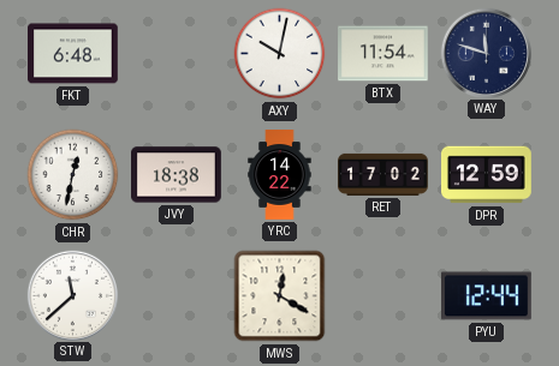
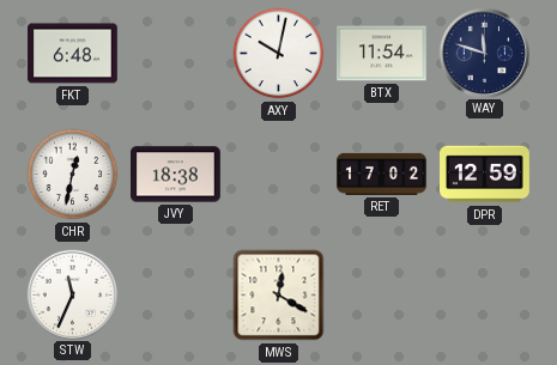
YRC: 14:22 -> none (280, 175)
STW: 11:38 -> 11:34 (72, 294)
PYU: 12:44 -> none (487, 296)
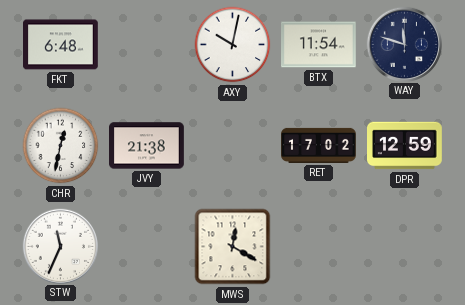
JVY: 18:38 -> 21:38 (147, 146)
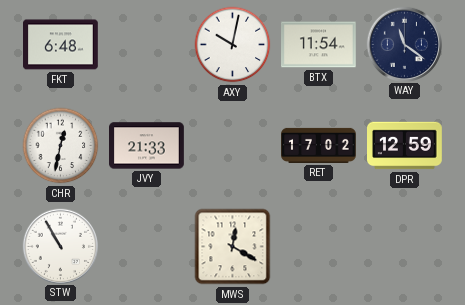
WAY: 11:48 -> 11:21 (404, 44)
JVY: 21:38 -> 21:33 (147, 146)
STW: 11:34 -> 10:55 (60, 246)
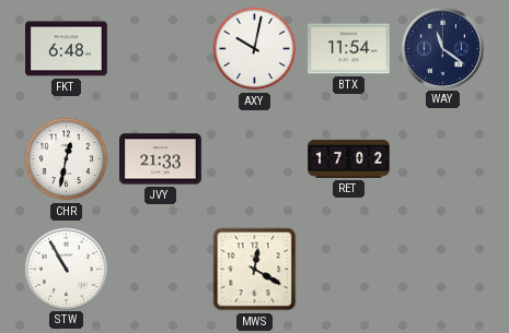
DPR: 12:59 -> none (405, 146)
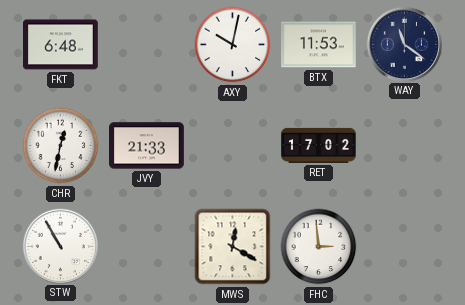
BTX: 11:54 -> 11:53 (319, 45)
FHC: none -> 2:59 (319, 247)
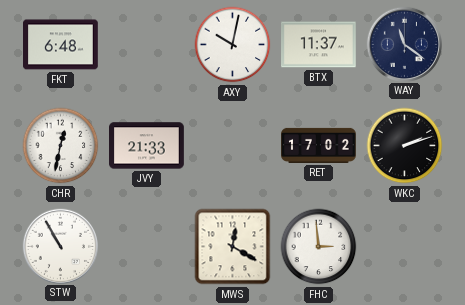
BTX: 11:53 -> 11:37 (319, 45)
WKC: none -> 2:12 (405, 146)
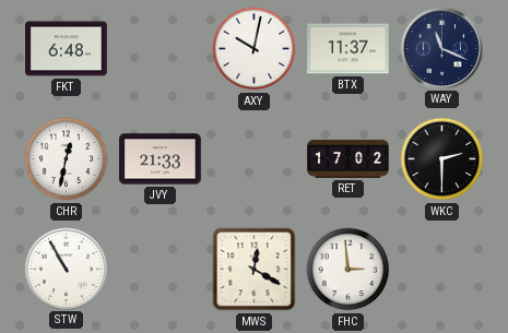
WAY: 11:21 -> 11:19 (441, 48)
WKC: 2:12 -> 2:30 (442, 159)
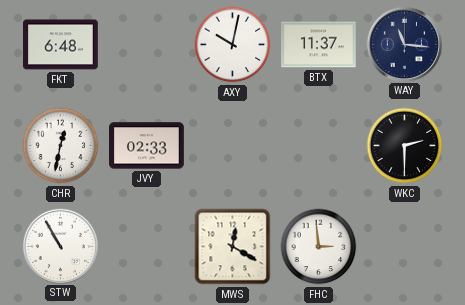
WAY: 11:19 -> 11:16 (404, 44)
JVY: 21:33 -> 02:33 (147, 146)
RET: 17:02 -> none (348, 158)
